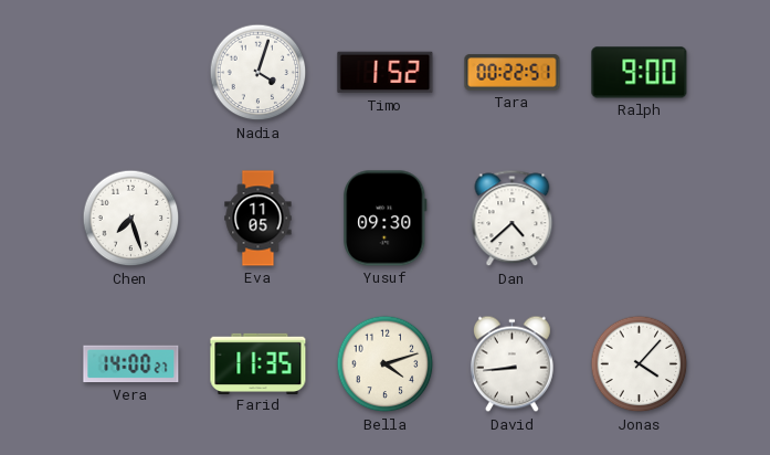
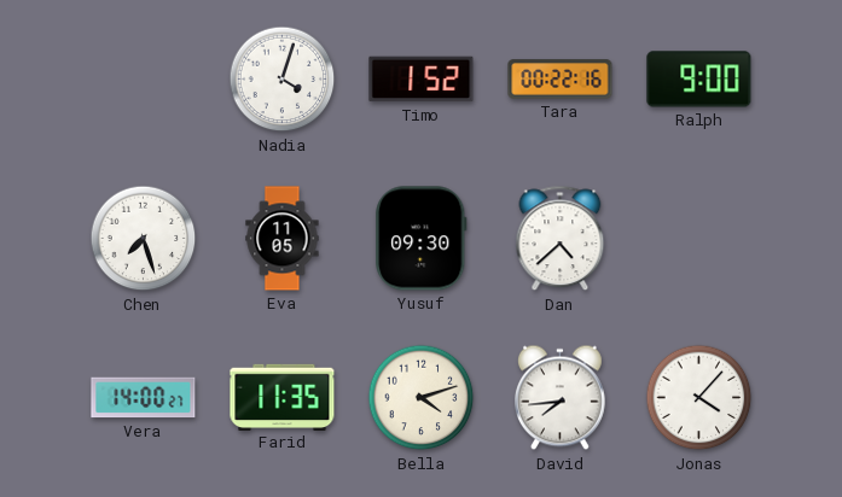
Tara: 00:22:51 -> 00:22:16 (561, 80)
David: 8:44 -> 7:44 (561, 398)
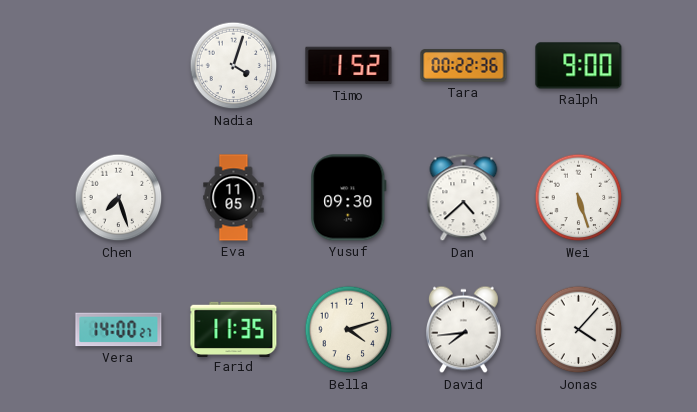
Tara: 00:22:16 -> 00:22:36 (464, 66)
Wei: none -> 5:27 (579, 198)
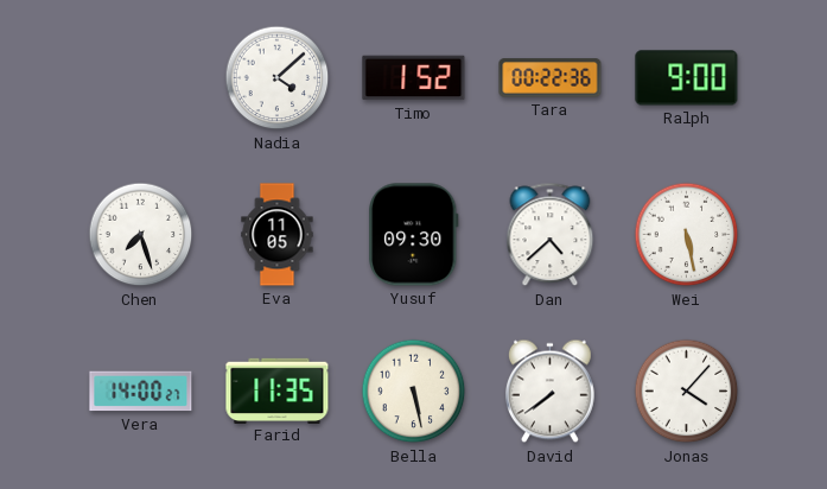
Nadia: 4:03 -> 4:08 (278, 78)
Wei: 5:27 -> 5:28 (687, 235)
Bella: 4:12 -> 5:28 (414, 392)
David: 7:44 -> 7:39 (551, 392)
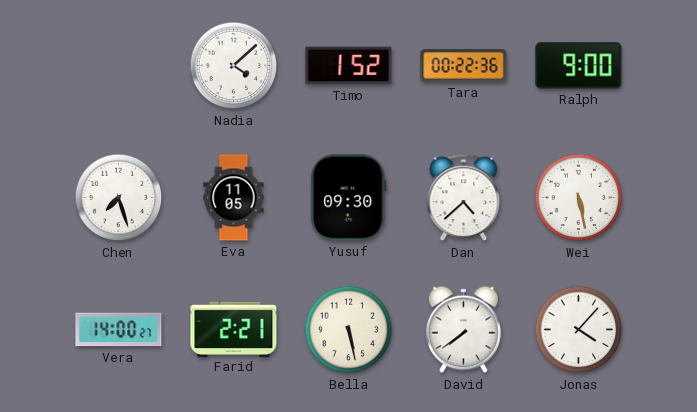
Farid: 11:35 -> 2:21 (234, 329)
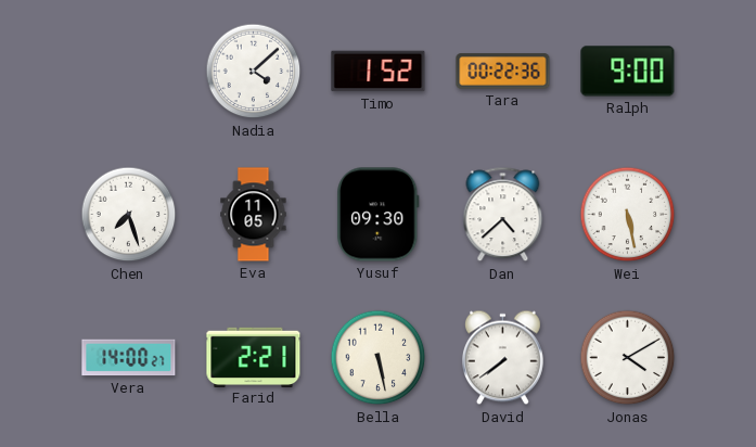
Jonas: 4:07 -> 4:10 (628, 358)
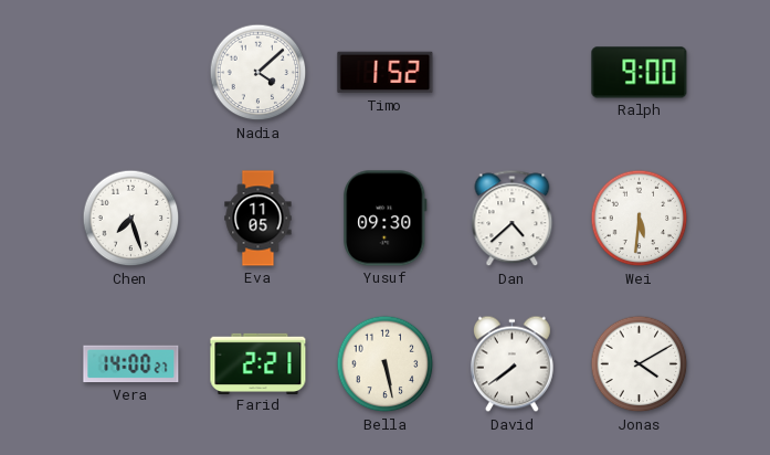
Tara: 00:22 -> none (503, 72)
Wei: 5:28 -> 5:31 (640, 219)
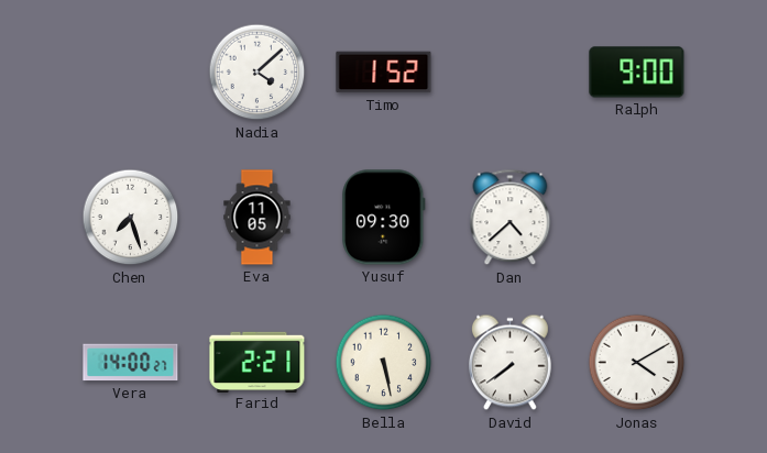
Wei: 5:31 -> none (640, 219)
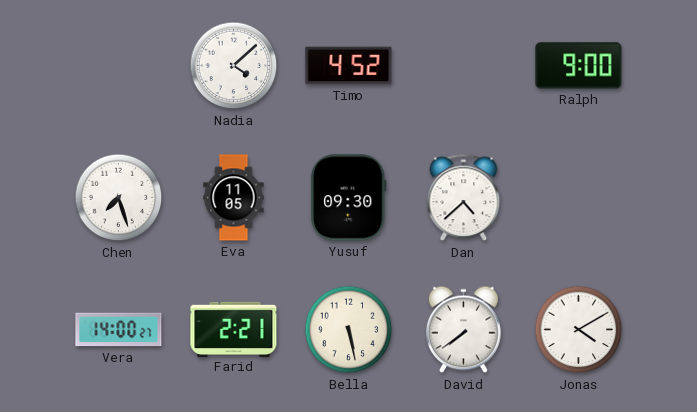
Timo: 1:52 -> 4:52 (349, 66)
